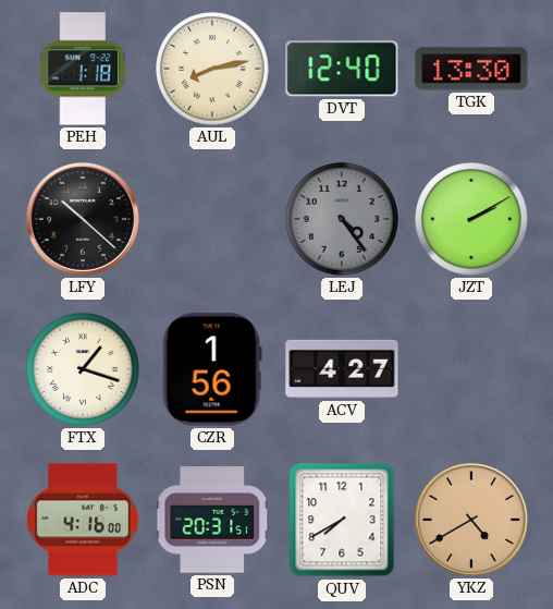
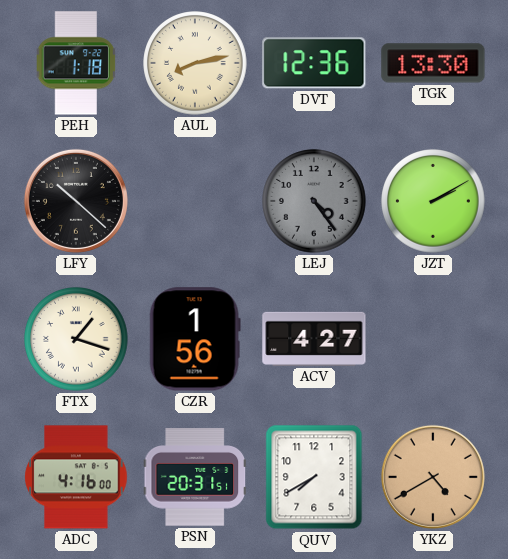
DVT: 12:40 -> 12:36 (314, 63)
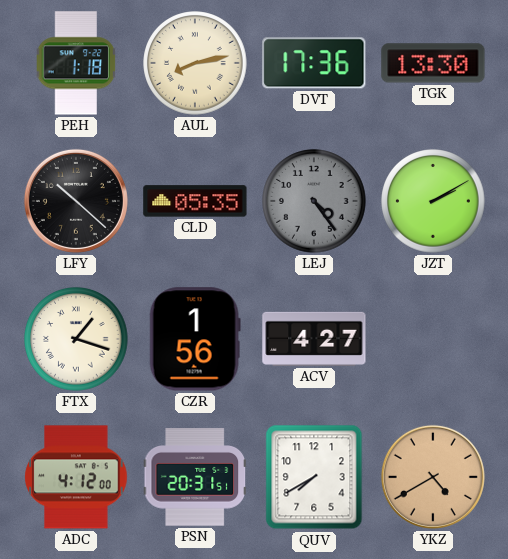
DVT: 12:36 -> 17:36 (314, 63)
CLD: none -> 05:35 (195, 201)
ADC: 4:16 -> 4:12 (76, 477)
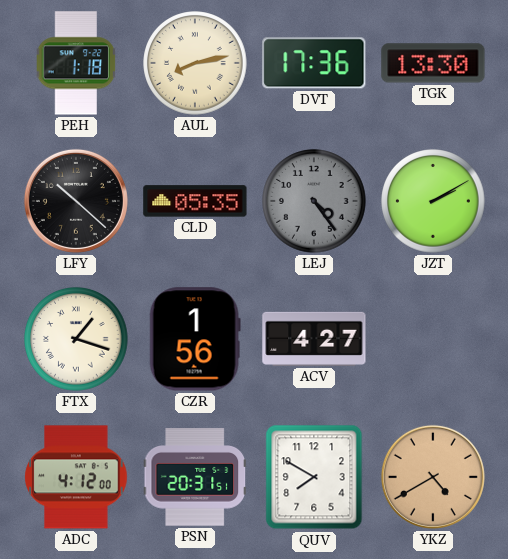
QUV: 7:40 -> 7:50 (314, 477)
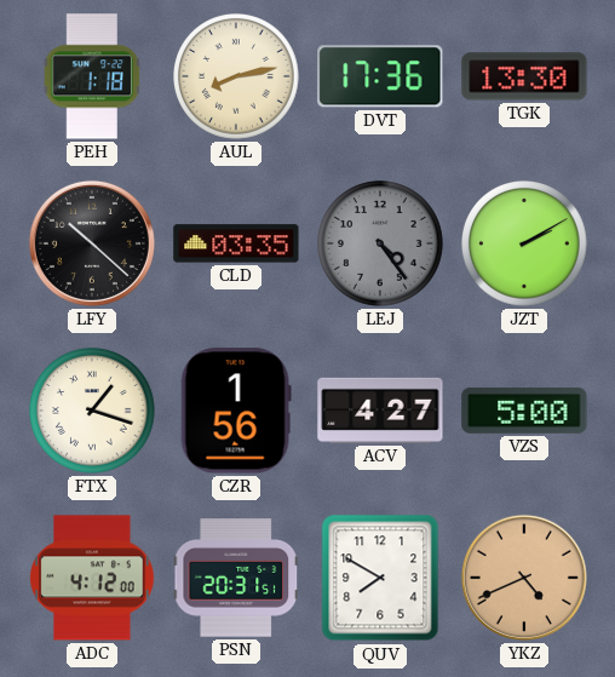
CLD: 05:35 -> 03:35 (236, 243)
VZS: none -> 5:00 (524, 411)
YKZ: 4:40 -> 4:41 (524, 578)
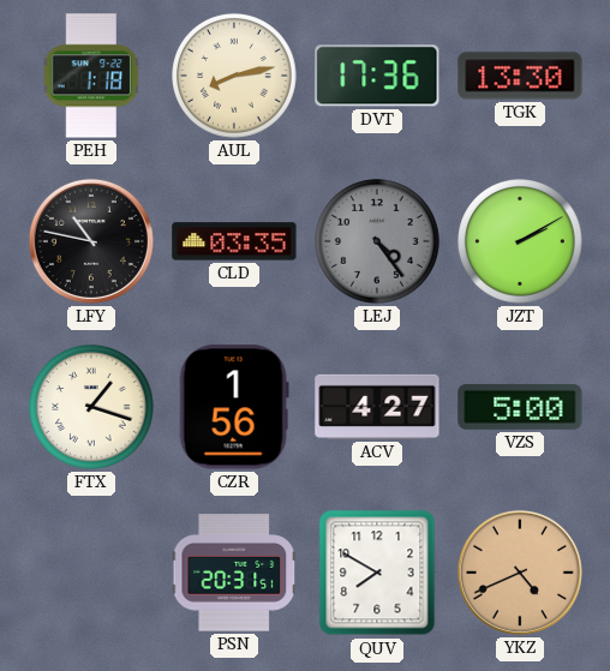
LFY: 10:22 -> 10:47 (91, 241)
ADC: 4:12 -> none (92, 578)
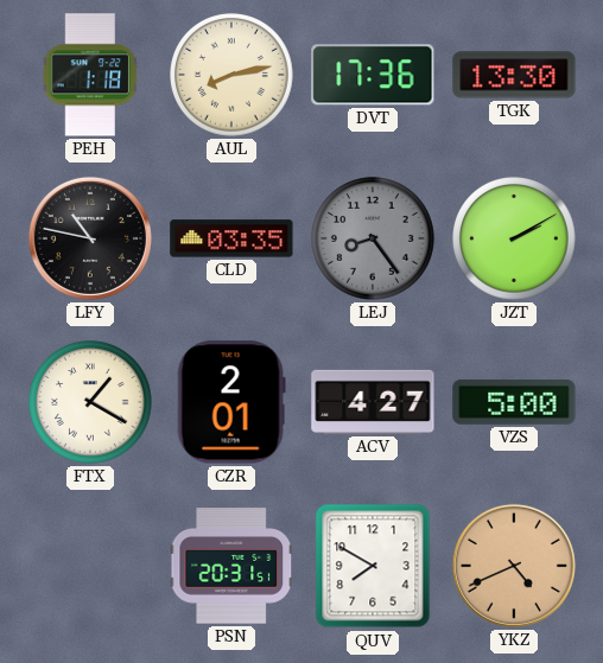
LEJ: 4:24 -> 8:24 (373, 238)
FTX: 1:18 -> 1:20 (90, 402)
CZR: 1:56 -> 2:01 (231, 402)
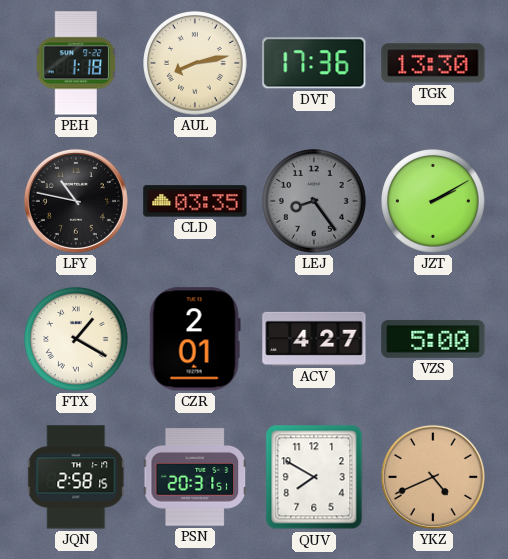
JQN: none -> 2:58 (77, 477)
